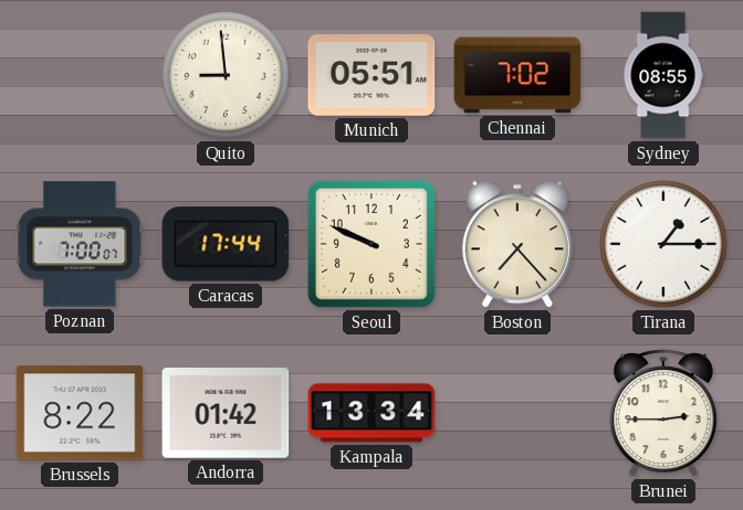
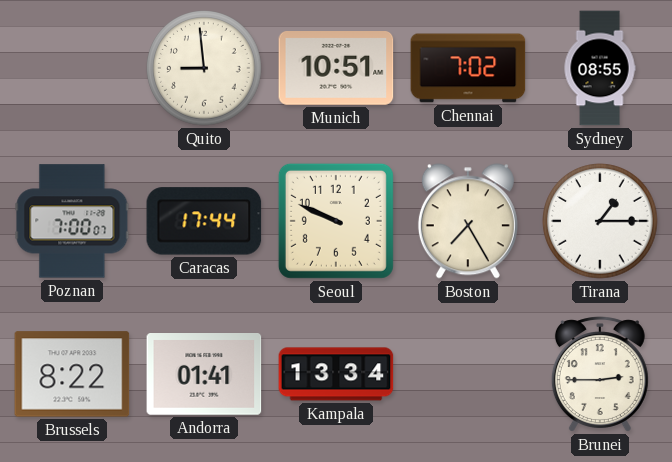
Munich: 05:51 -> 10:51 (336, 68)
Boston: 7:23 -> 7:25 (468, 221)
Andorra: 01:42 -> 01:41 (204, 375)
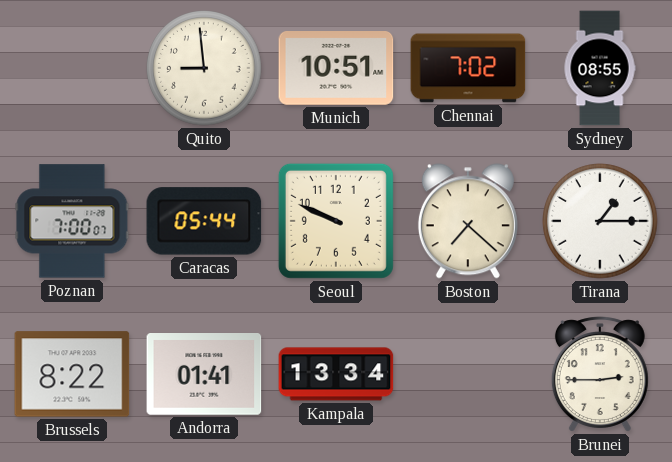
Caracas: 17:44 -> 05:44 (204, 221)
Boston: 7:25 -> 7:22 (468, 221)
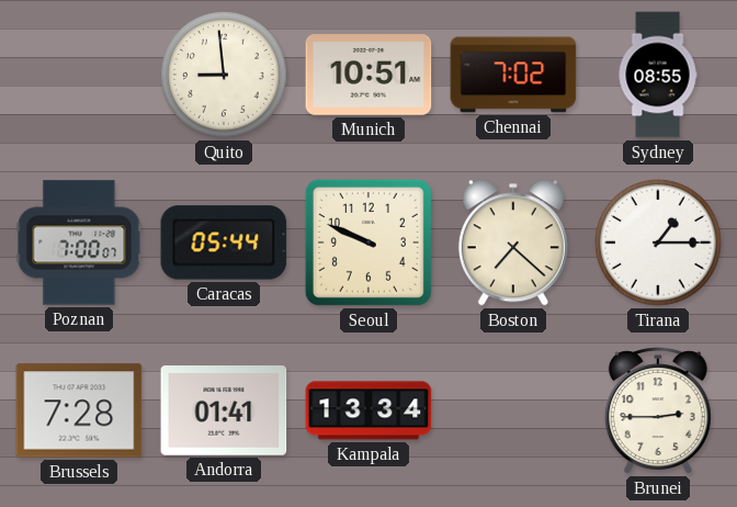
Brussels: 8:22 -> 7:28 (79, 410)
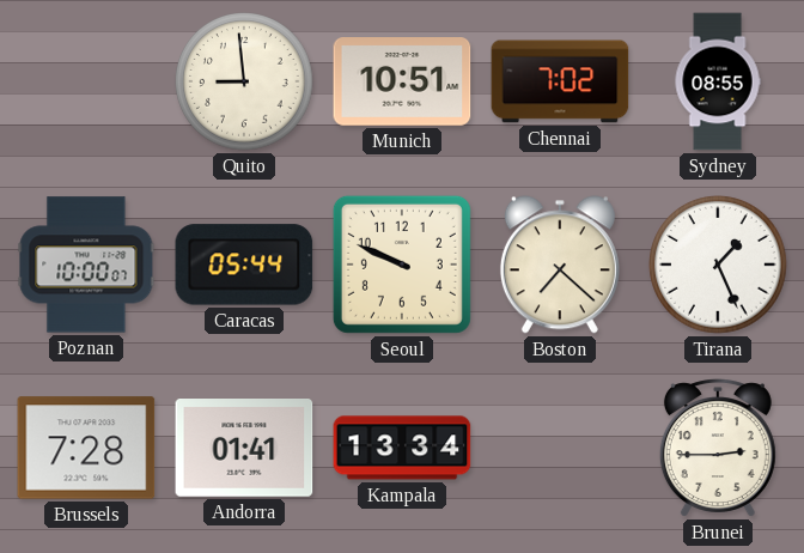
Poznan: 7:00 -> 10:00 (86, 265)
Tirana: 1:15 -> 1:26 (718, 265)
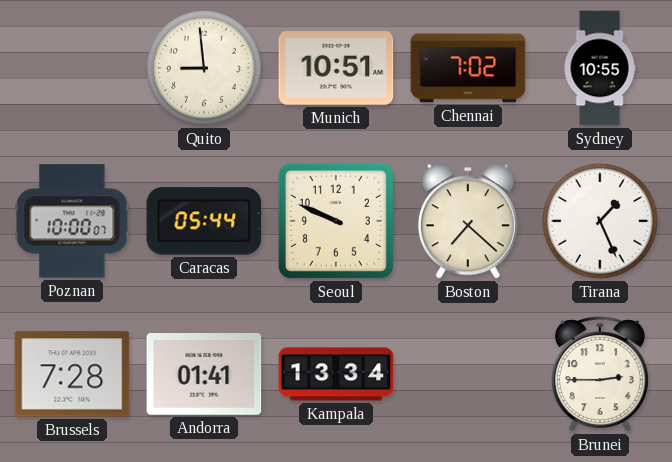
Sydney: 08:55 -> 10:55 (600, 68)
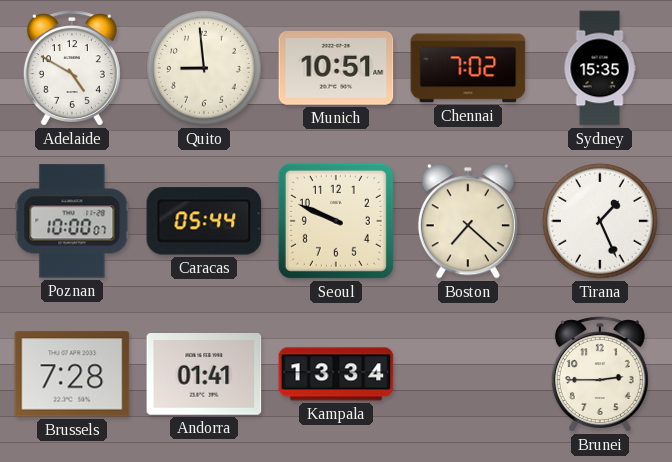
Adelaide: none -> 4:50 (72, 68)
Sydney: 10:55 -> 15:35 (600, 68)
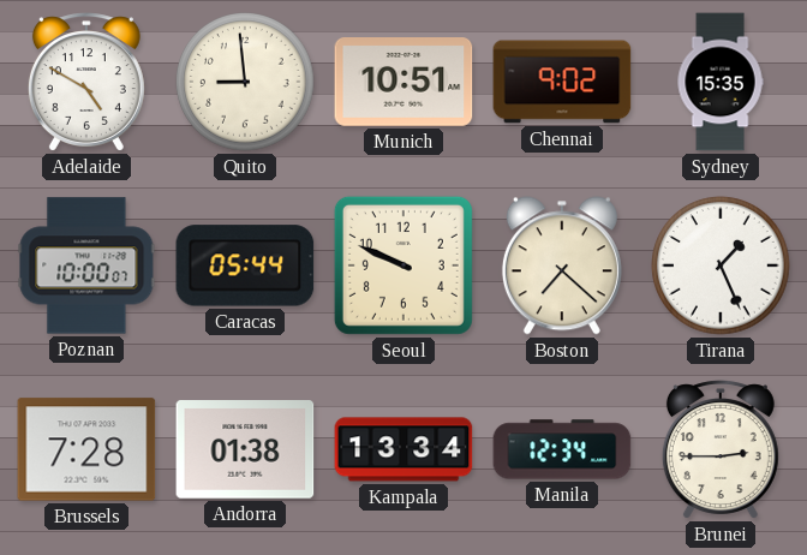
Chennai: 7:02 -> 9:02 (562, 82)
Andorra: 01:41 -> 01:38 (245, 450)
Manila: none -> 12:34 (562, 449)
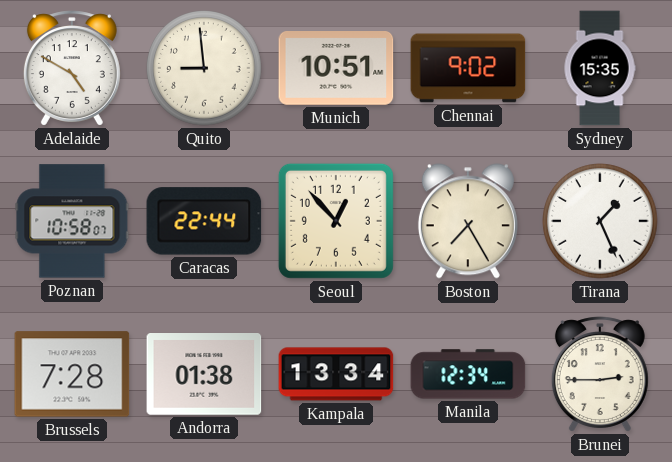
Poznan: 10:00 -> 10:58 (72, 221)
Caracas: 05:44 -> 22:44 (204, 221)
Seoul: 9:49 -> 12:53 (336, 221)
Boston: 7:22 -> 7:25 (468, 221)
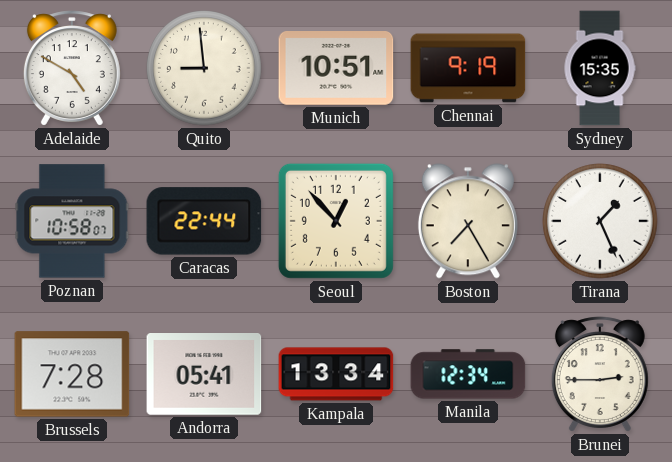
Chennai: 9:02 -> 9:19 (468, 68)
Andorra: 01:38 -> 05:41 (204, 375)
